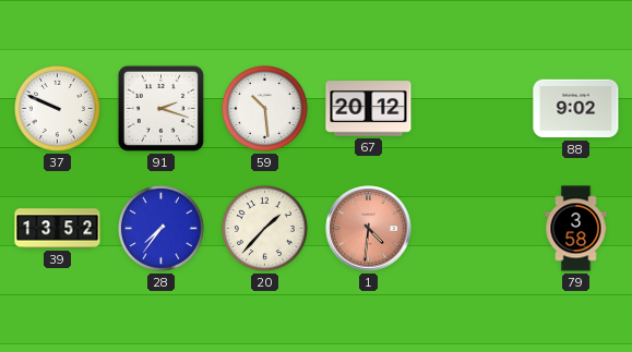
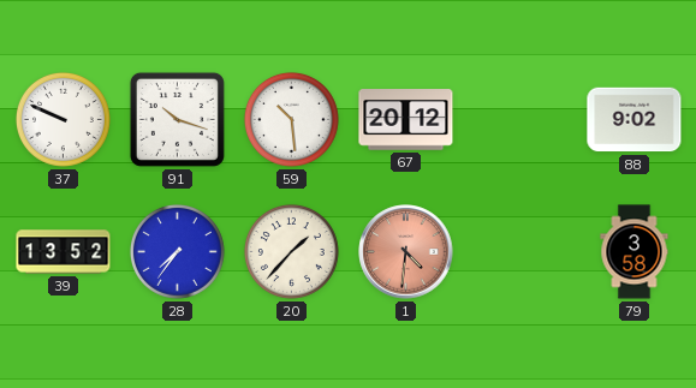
91: 2:18 -> 10:18 (177, 119)
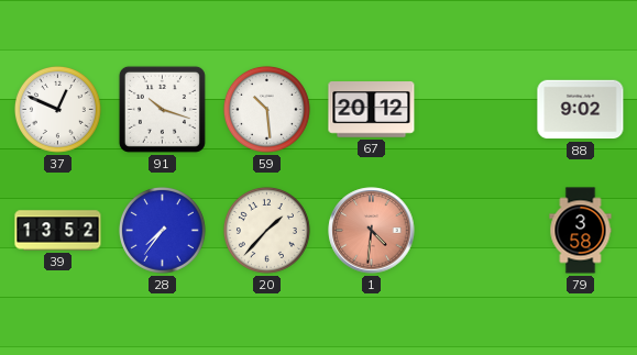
37: 9:49 -> 12:49 (57, 109)
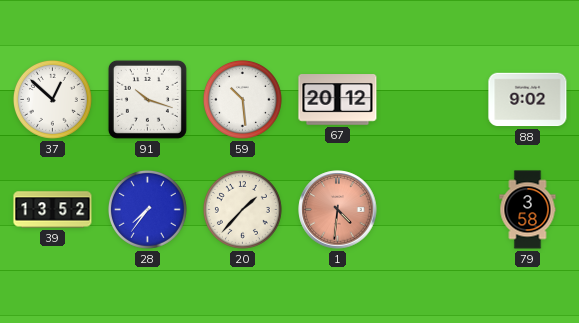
37: 12:49 -> 12:52 (52, 99)
